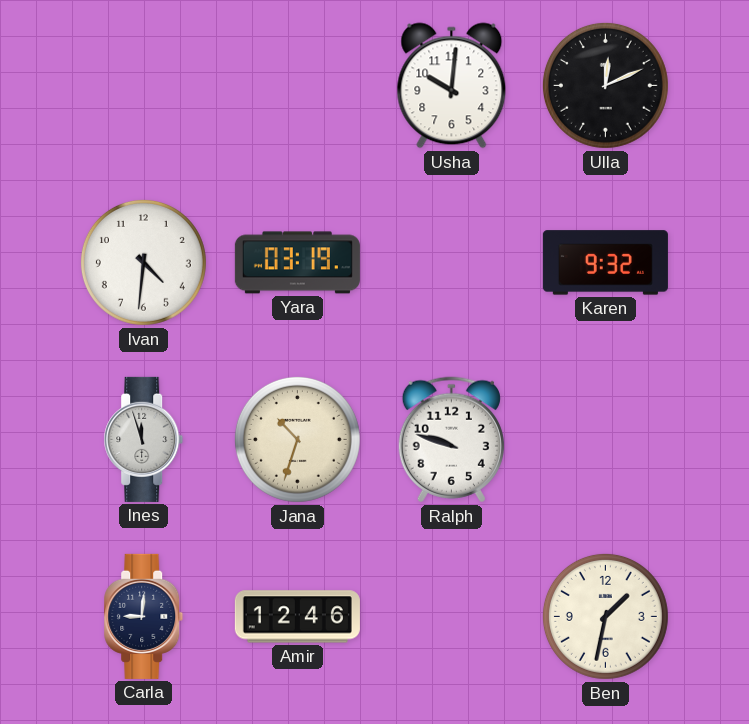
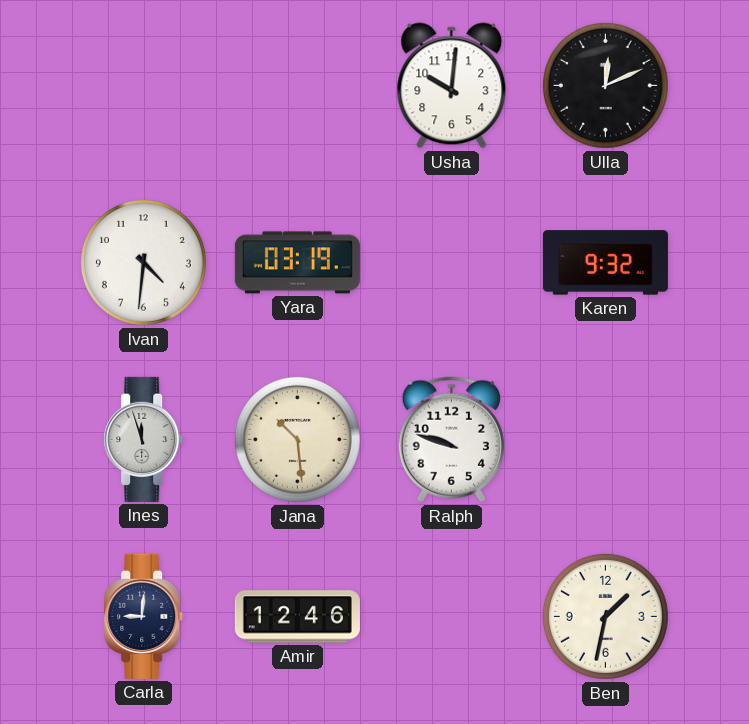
Jana: 10:33 -> 10:29 (297, 439)
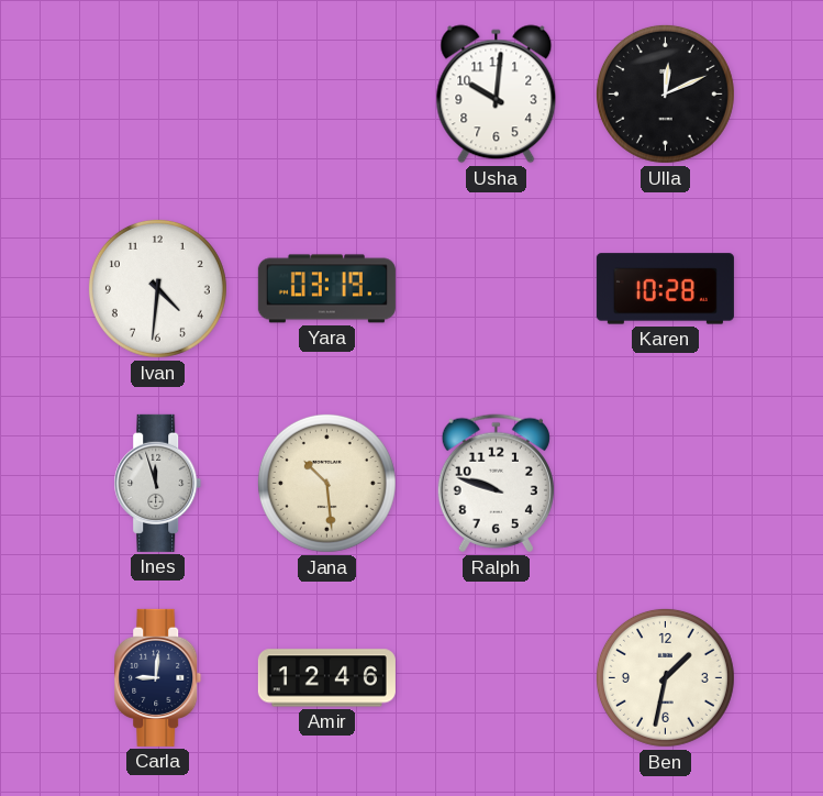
Karen: 9:32 -> 10:28 (665, 289)
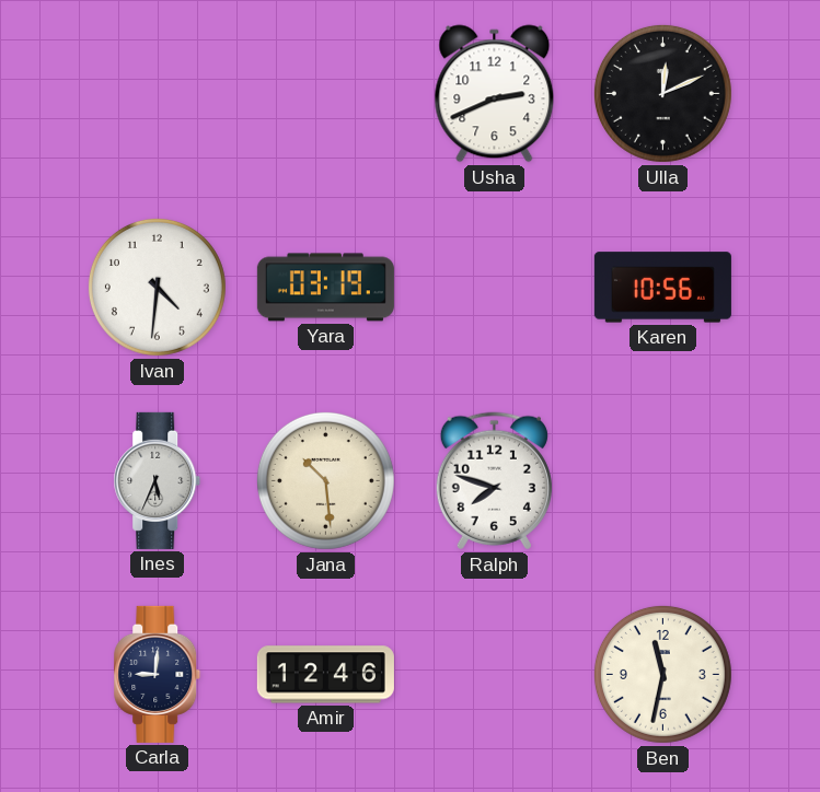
Usha: 10:01 -> 2:41 (495, 94)
Karen: 10:28 -> 10:56 (662, 288)
Ines: 11:57 -> 5:34 (158, 480)
Ralph: 9:48 -> 7:48 (494, 481)
Ben: 1:32 -> 11:32 (662, 674)
